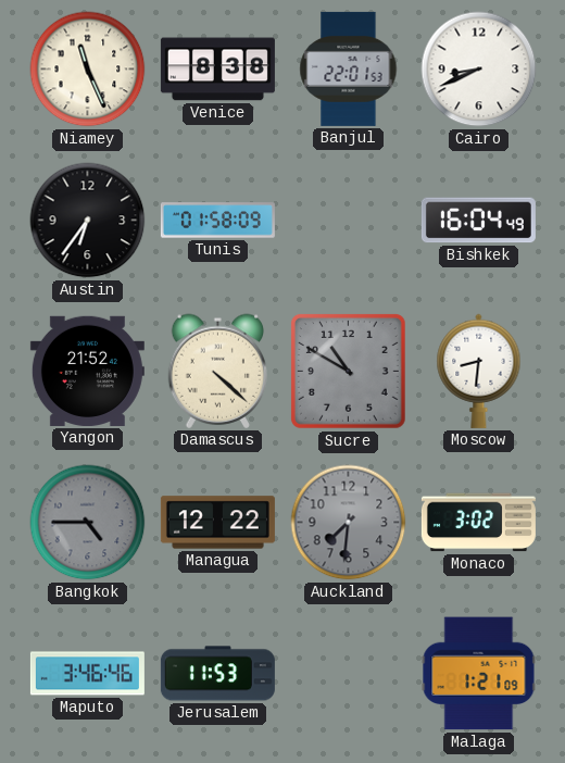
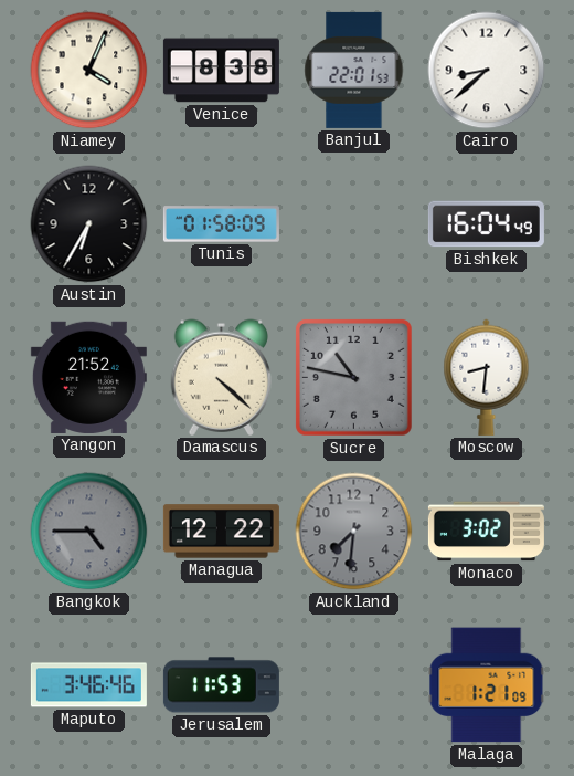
Niamey: 11:26 -> 4:04 (89, 71)
Cairo: 8:41 -> 8:38 (487, 71)
Austin: 6:36 -> 6:35 (89, 224)
Sucre: 10:50 -> 10:47 (353, 377)
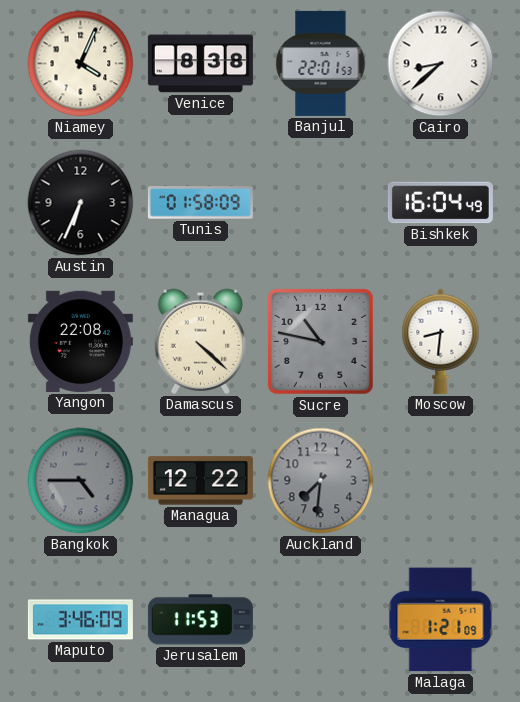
Austin: 6:35 -> 6:34 (81, 203)
Yangon: 21:52 -> 22:08 (80, 341)
Monaco: 3:02 -> none (486, 532)
Maputo: 3:46:46 -> 3:46:09 (80, 620)
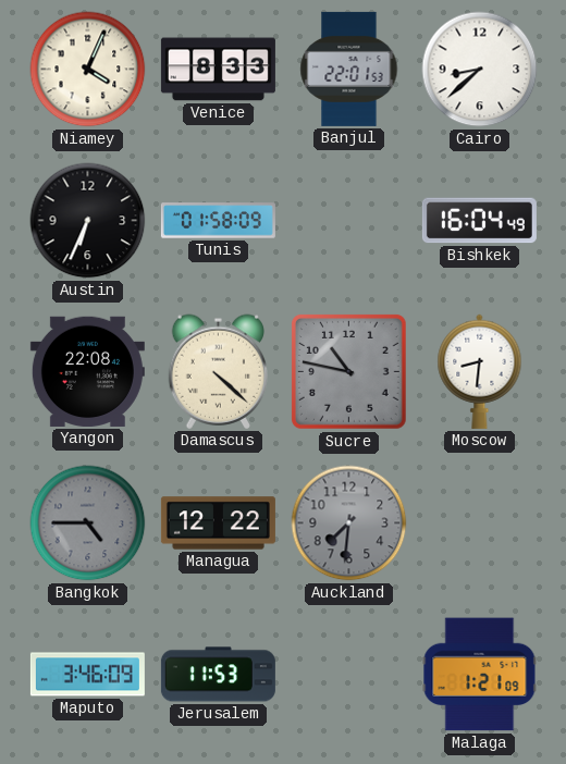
Venice: 8:38 -> 8:33 (218, 70)
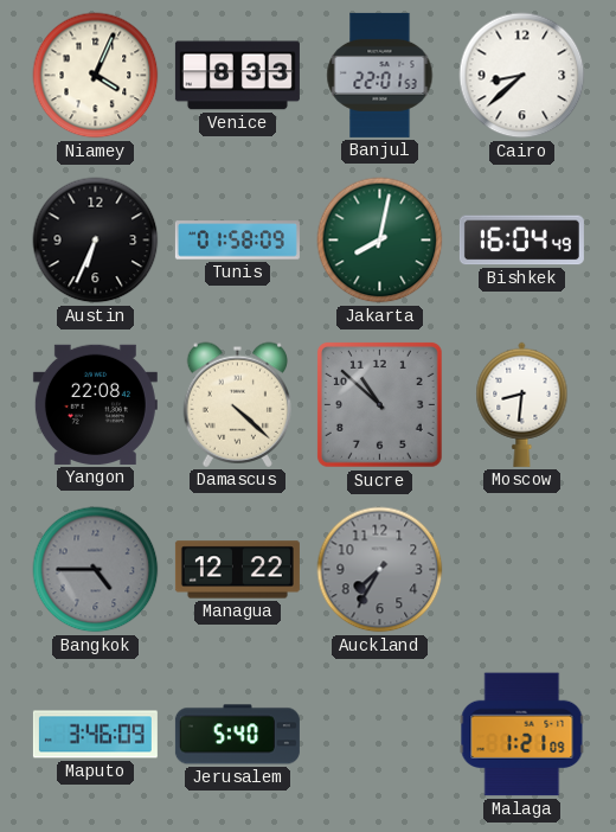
Jakarta: none -> 8:02 (380, 241)
Sucre: 10:47 -> 10:52 (379, 404)
Auckland: 7:31 -> 7:35 (380, 570)
Jerusalem: 11:53 -> 5:40 (237, 735)
